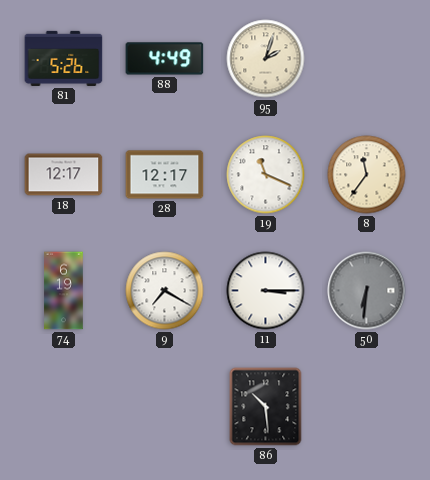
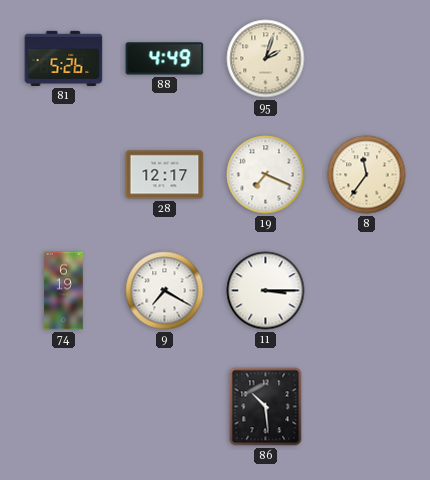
18: 12:17 -> none (64, 175)
19: 11:19 -> 7:19 (266, 175)
50: 6:31 -> none (367, 291)
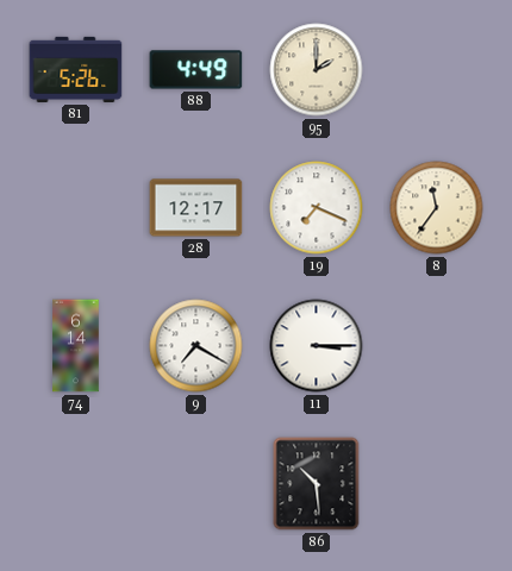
95: 2:03 -> 2:00 (317, 70)
74: 6:19 -> 6:14 (76, 346)
